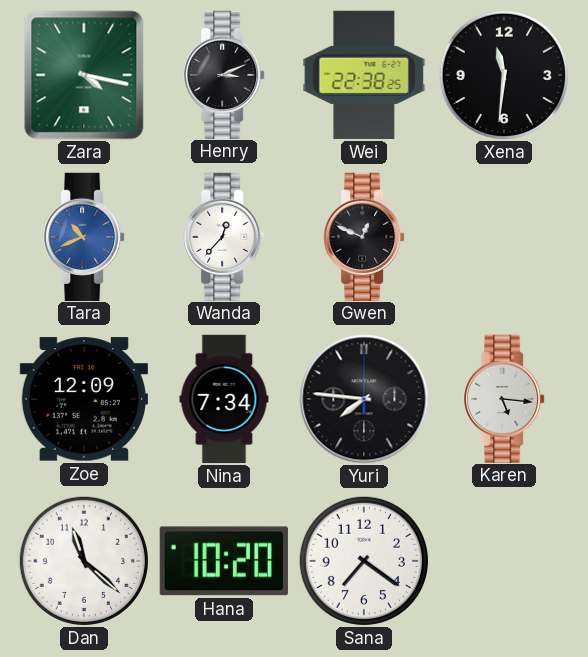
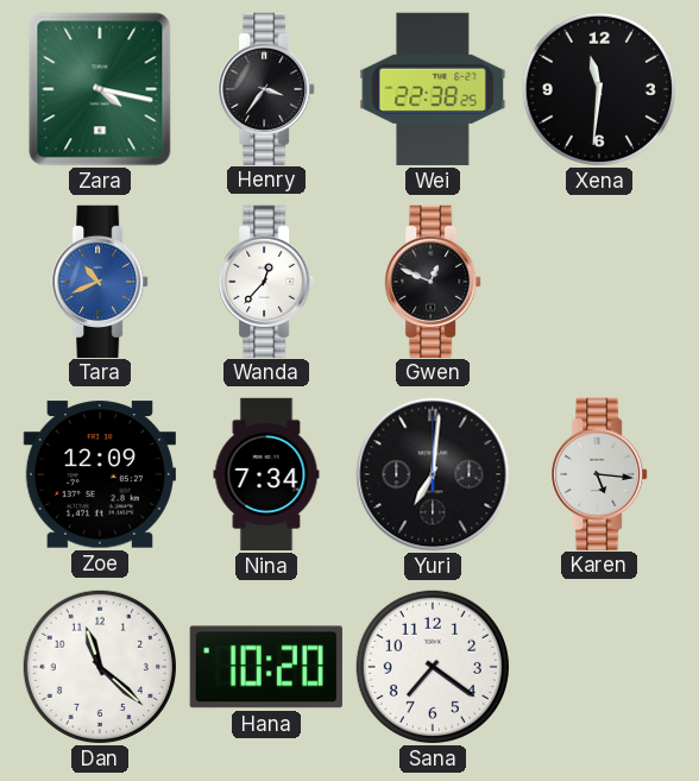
Henry: 3:11 -> 3:36 (266, 88)
Yuri: 7:46 -> 7:01 (433, 474)
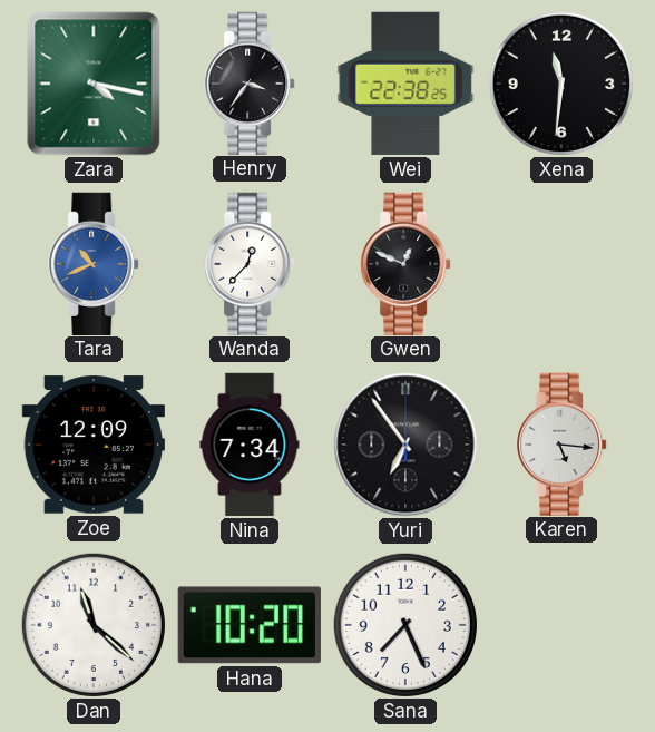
Yuri: 7:01 -> 6:54 (405, 445)
Sana: 7:21 -> 7:26 (405, 625)
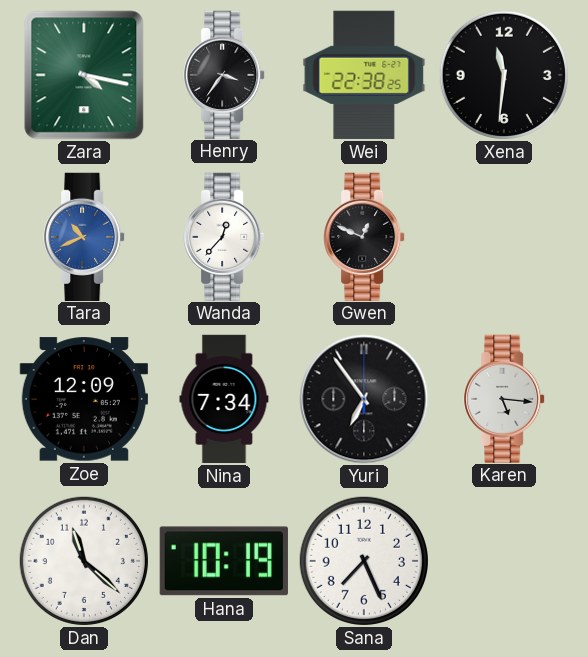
Hana: 10:20 -> 10:19 (224, 561)
